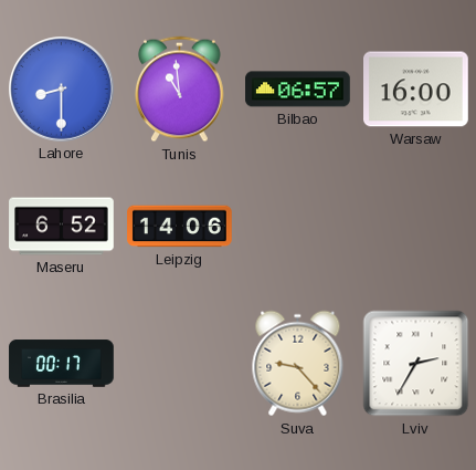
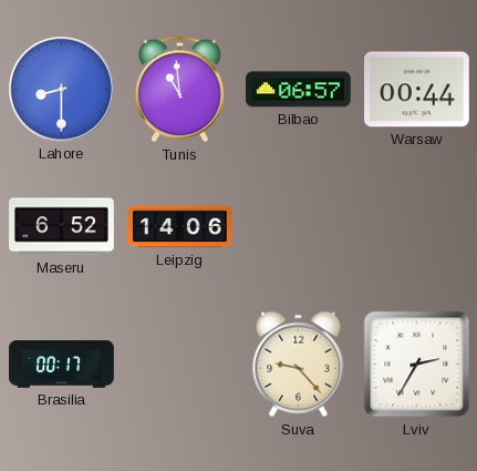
Warsaw: 16:00 -> 00:44 (417, 90)
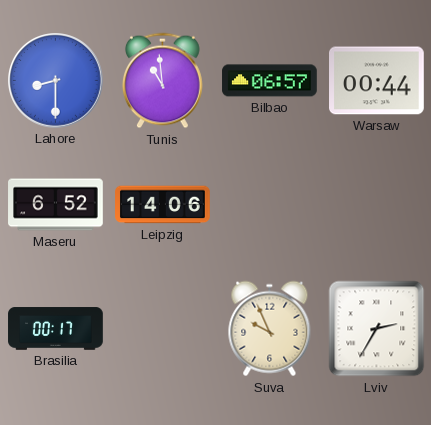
Suva: 9:23 -> 9:56 (270, 329)
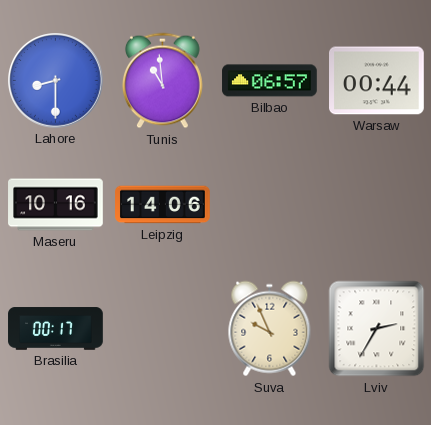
Maseru: 6:52 -> 10:16 (56, 205)
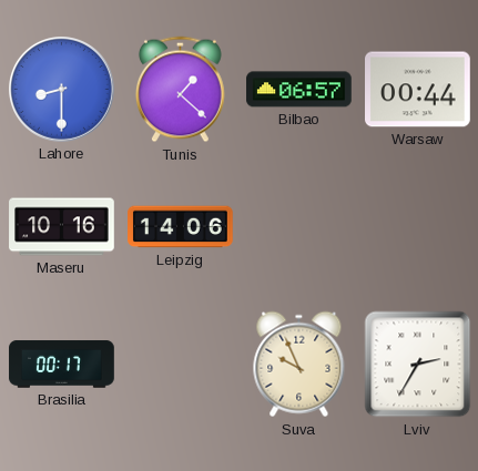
Tunis: 10:59 -> 1:22 (181, 90)
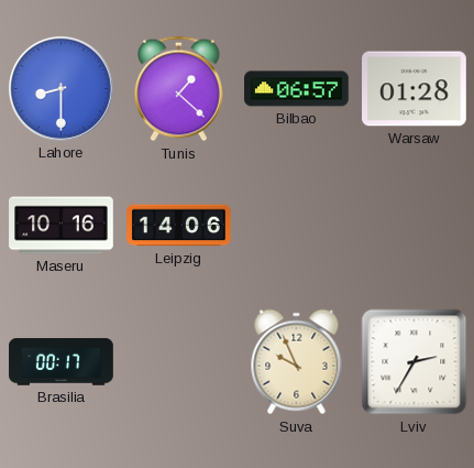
Warsaw: 00:44 -> 01:28 (415, 89)
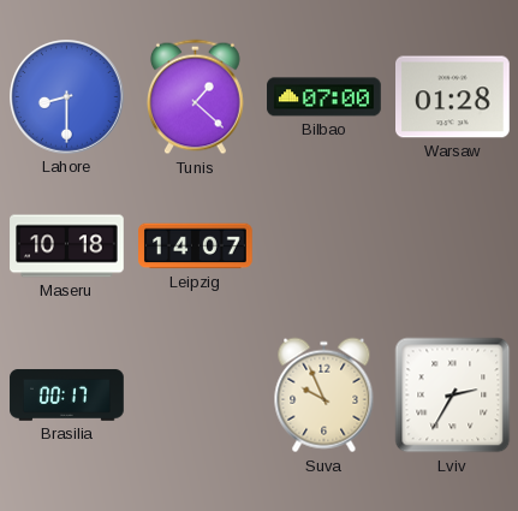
Bilbao: 06:57 -> 07:00 (325, 97)
Maseru: 10:16 -> 10:18 (67, 246)
Leipzig: 14:06 -> 14:07 (196, 246)
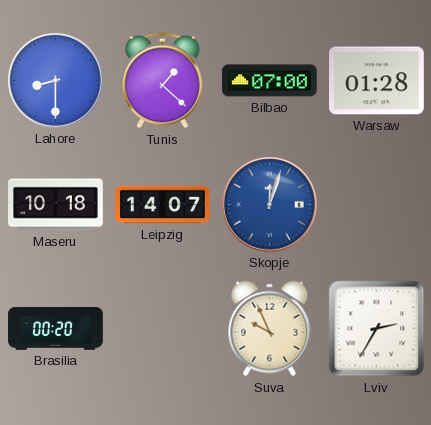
Skopje: none -> 12:03 (270, 205)
Brasilia: 00:17 -> 00:20 (56, 329)
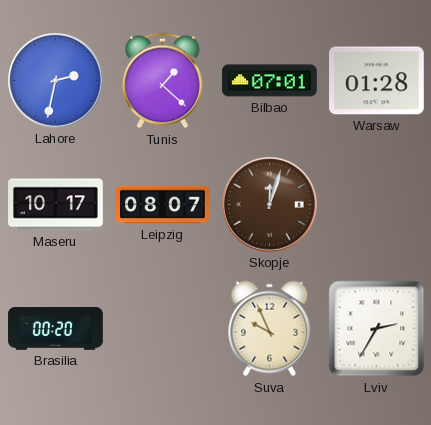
Lahore: 8:30 -> 2:32 (56, 81)
Bilbao: 07:00 -> 07:01 (270, 81)
Maseru: 10:18 -> 10:17 (56, 205)
Leipzig: 14:07 -> 08:07 (163, 205)
Skopje dial: blue -> brown (270, 205)
